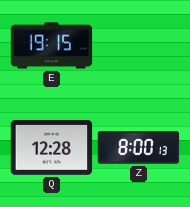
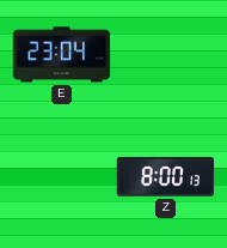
E: 19:15 -> 23:04 (61, 55)
Q: 12:28 -> none (51, 148)
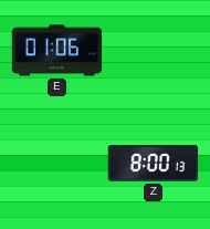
E: 23:04 -> 01:06 (56, 51)
